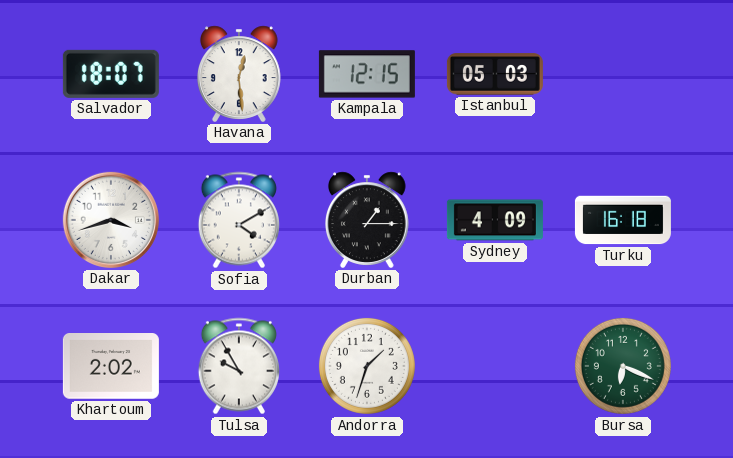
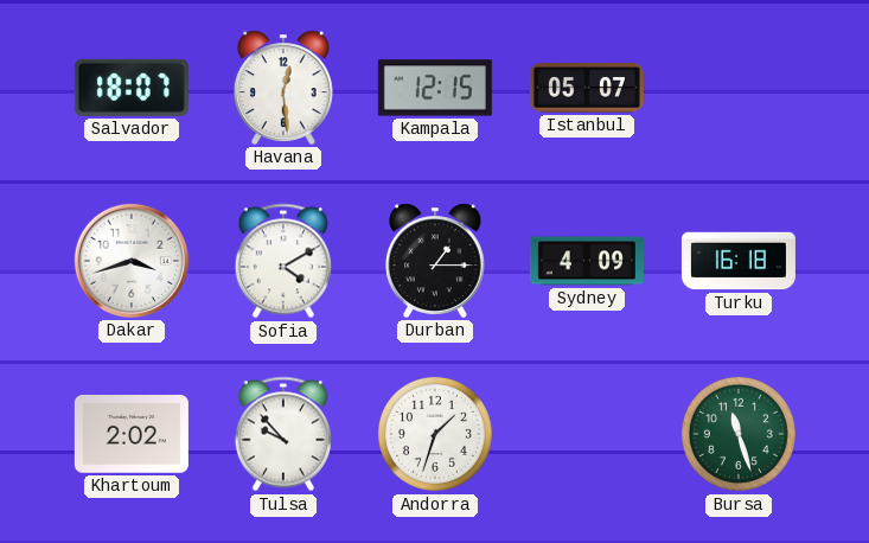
Istanbul: 05:03 -> 05:07 (587, 88)
Tulsa: 9:55 -> 9:53 (283, 434)
Bursa: 6:19 -> 11:27 (739, 434)
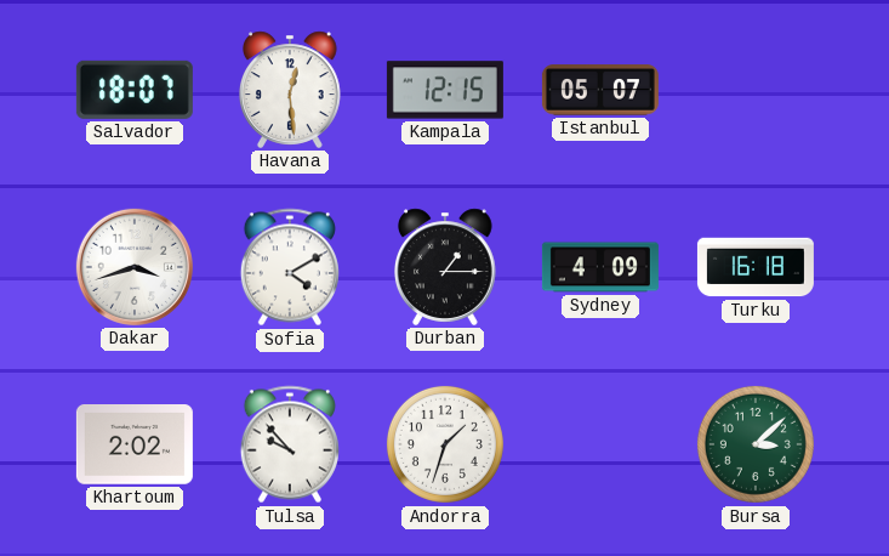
Bursa: 11:27 -> 3:08 (756, 444)
